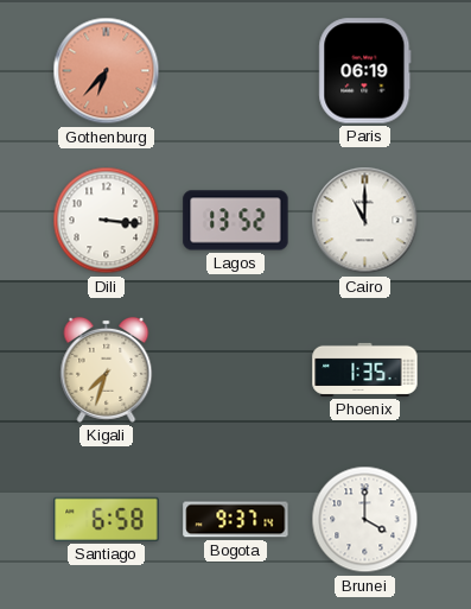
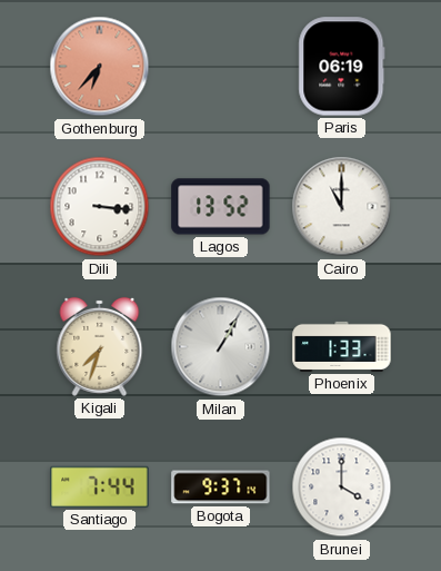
Milan: none -> 1:05 (221, 347)
Phoenix: 1:35 -> 1:33 (342, 346)
Santiago: 6:58 -> 7:44 (100, 486)
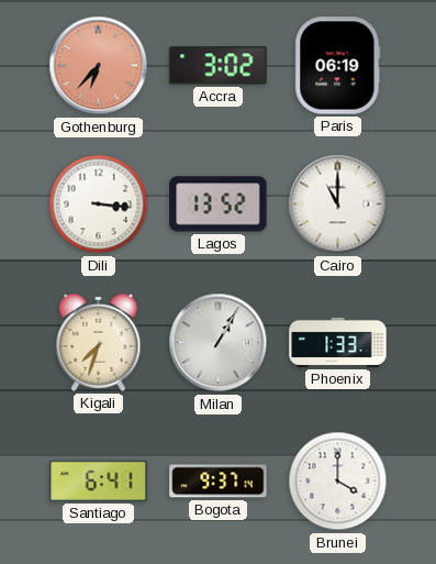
Accra: none -> 3:02 (219, 66)
Santiago: 7:44 -> 6:41 (99, 480)
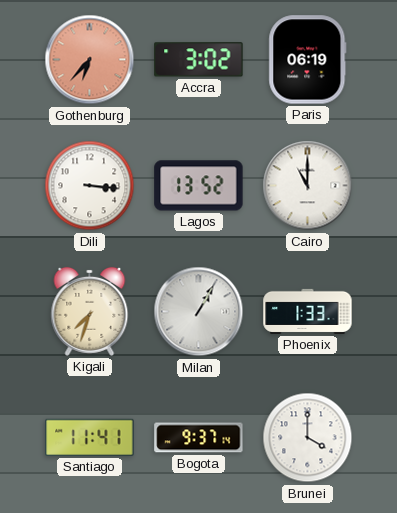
Santiago: 6:41 -> 11:41 (90, 437)
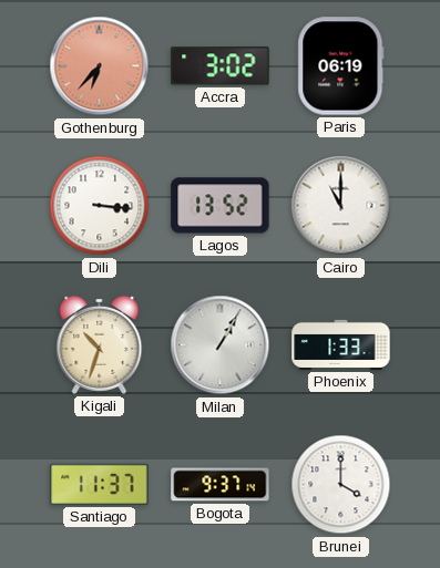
Kigali: 7:33 -> 10:33 (100, 344)
Santiago: 11:41 -> 11:37 (100, 484)
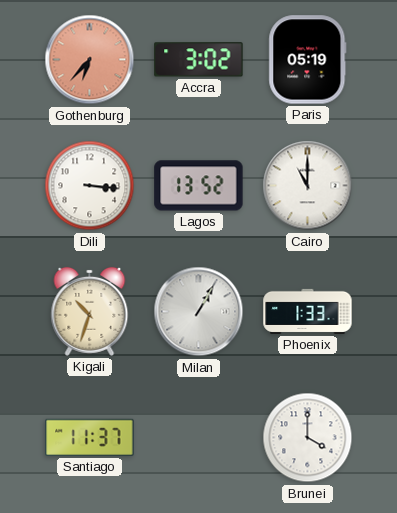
Paris: 06:19 -> 05:19 (308, 60)
Bogota: 9:37 -> none (221, 485)
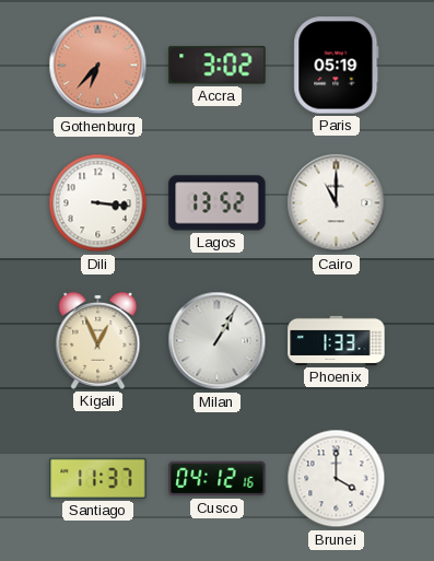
Kigali: 10:33 -> 12:56 (98, 340)
Cusco: none -> 04:12 (218, 479)
